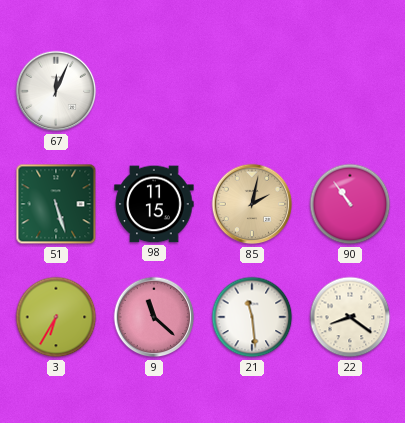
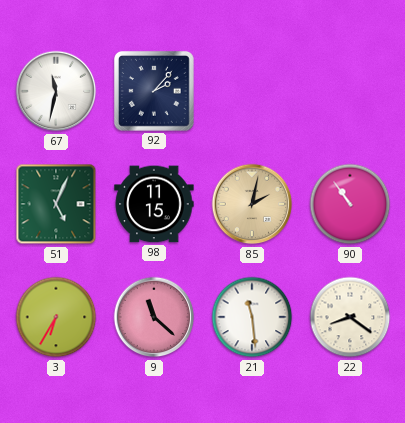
67: 12:04 -> 11:32 (56, 91)
92: none -> 2:07 (154, 91)
51: 5:27 -> 5:04 (56, 204)
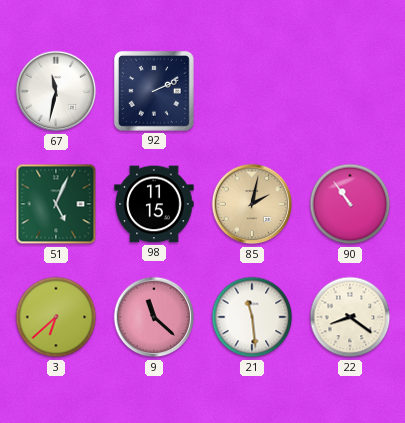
92: 2:07 -> 2:11 (154, 91)
3: 6:35 -> 6:38 (56, 317)
